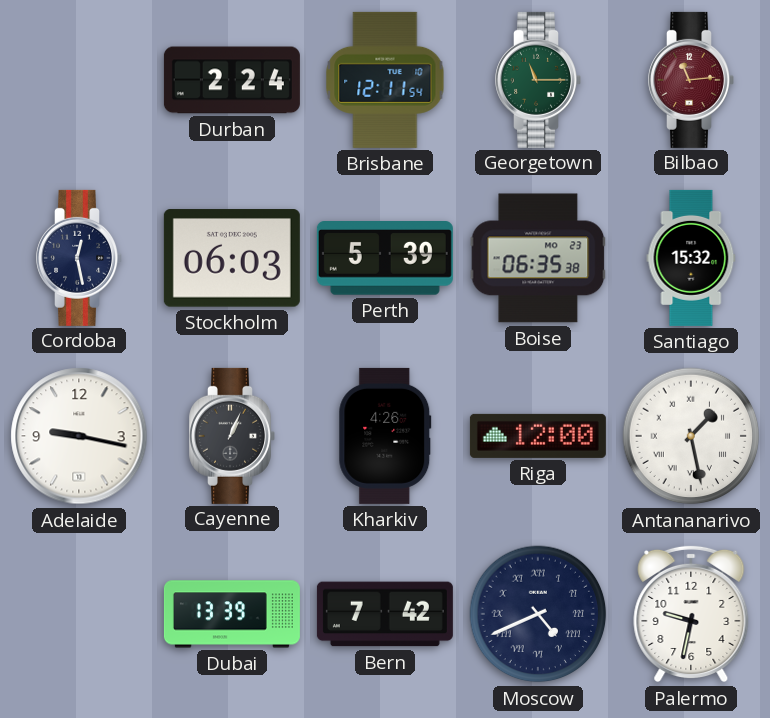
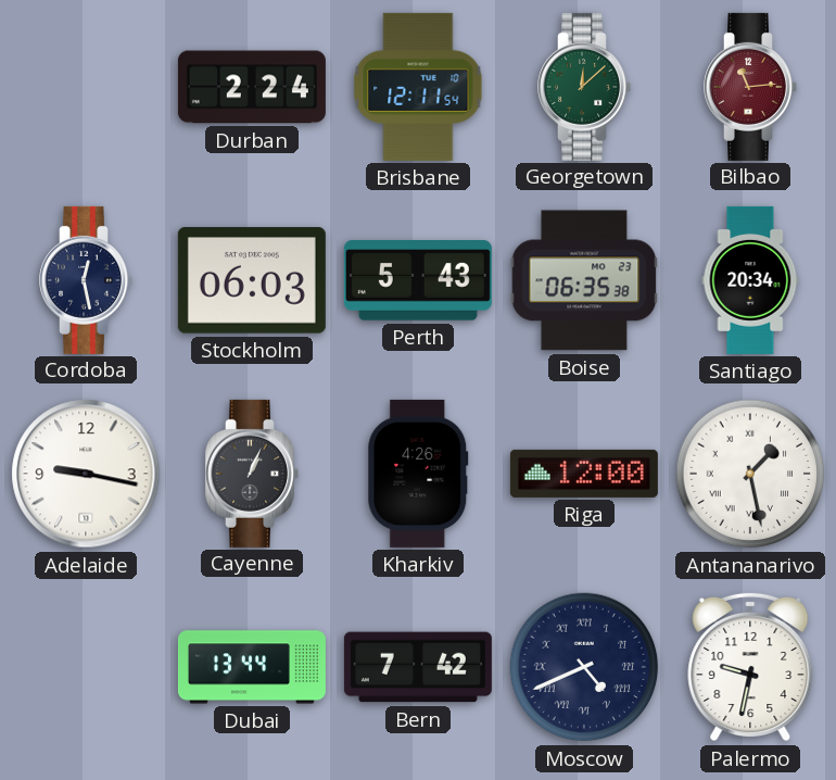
Georgetown: 11:15 -> 12:08 (584, 87)
Perth: 5:39 -> 5:43 (418, 280)
Santiago: 15:32 -> 20:34 (750, 280)
Dubai: 13:39 -> 13:44 (252, 667)
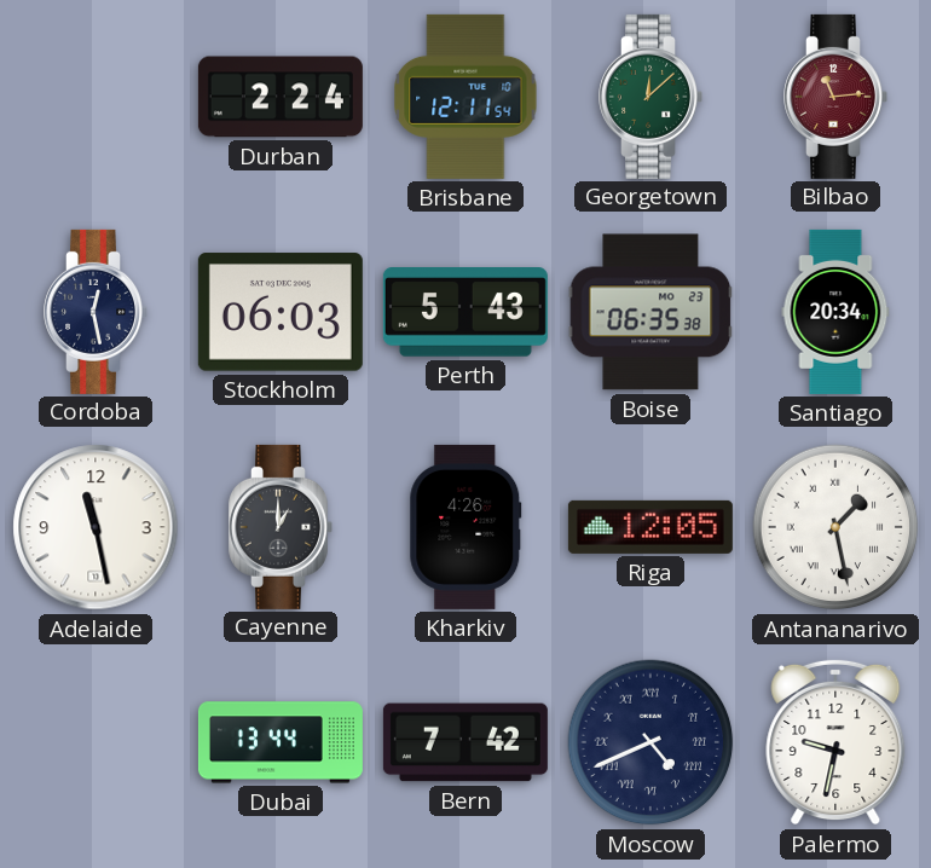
Adelaide: 9:17 -> 11:28 (96, 527)
Cayenne: 1:04 -> 1:00 (281, 527)
Riga: 12:00 -> 12:05 (650, 527)
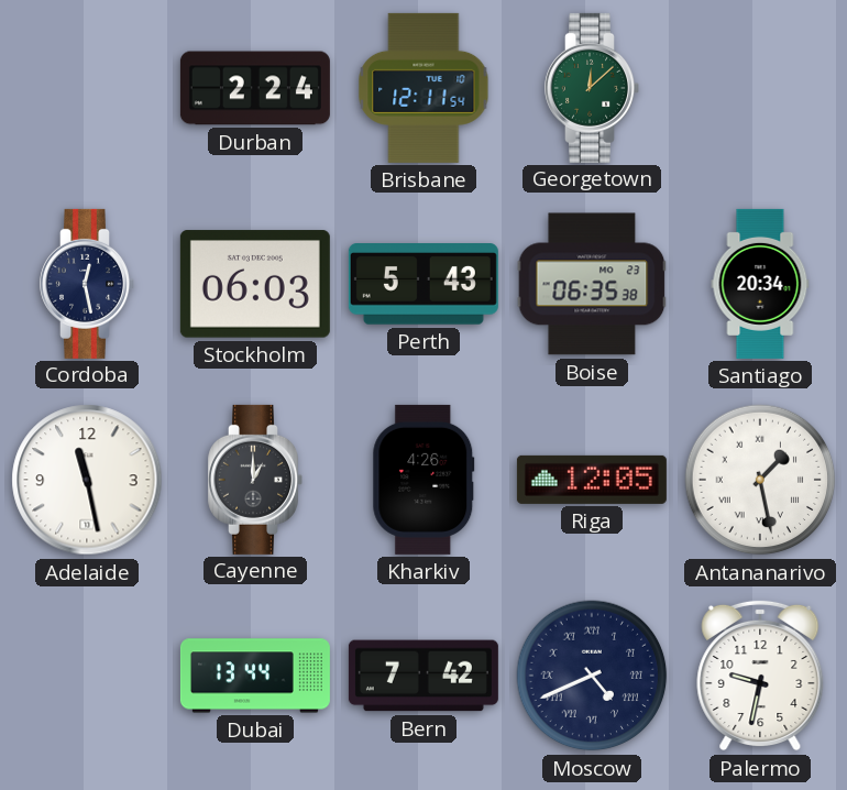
Bilbao: 11:14 -> none (835, 97)
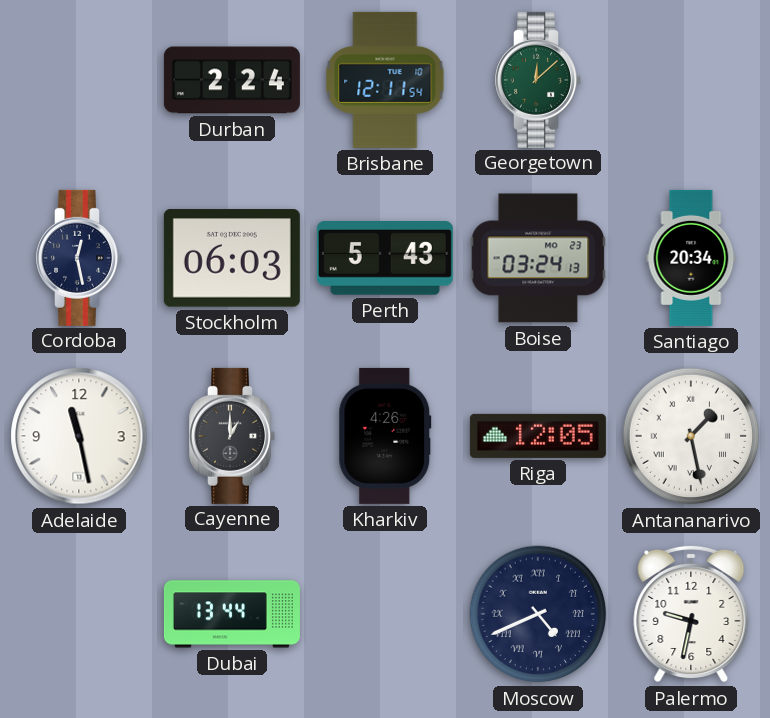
Boise: 06:35 -> 03:24 (538, 258)
Bern: 7:42 -> none (424, 676)
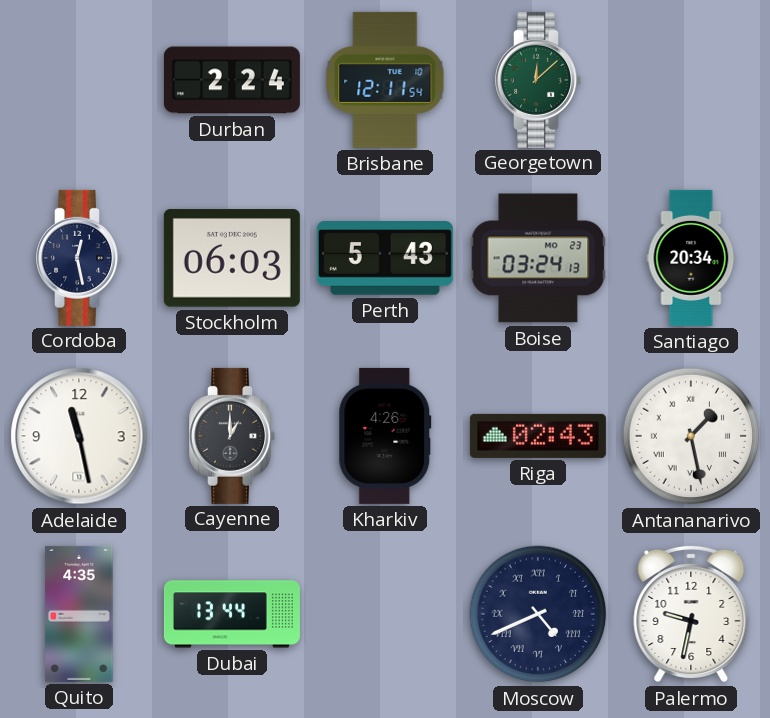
Riga: 12:05 -> 02:43 (538, 436)
Quito: none -> 4:35 (79, 614)
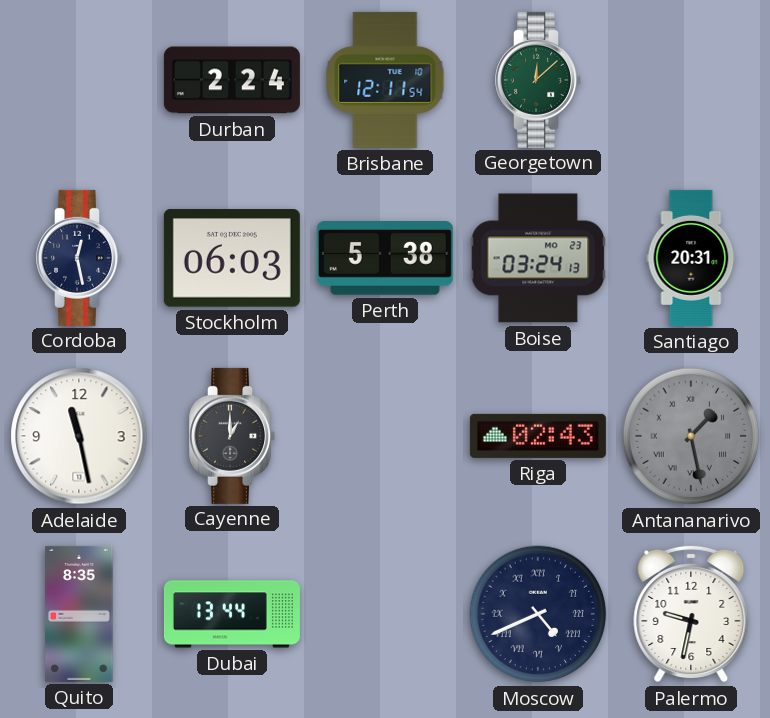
Perth: 5:43 -> 5:38 (385, 258)
Santiago: 20:34 -> 20:31 (691, 258)
Kharkiv: 4:26 -> none (385, 436)
Antananarivo dial: white -> grey (691, 436)
Quito: 4:35 -> 8:35 (79, 614)
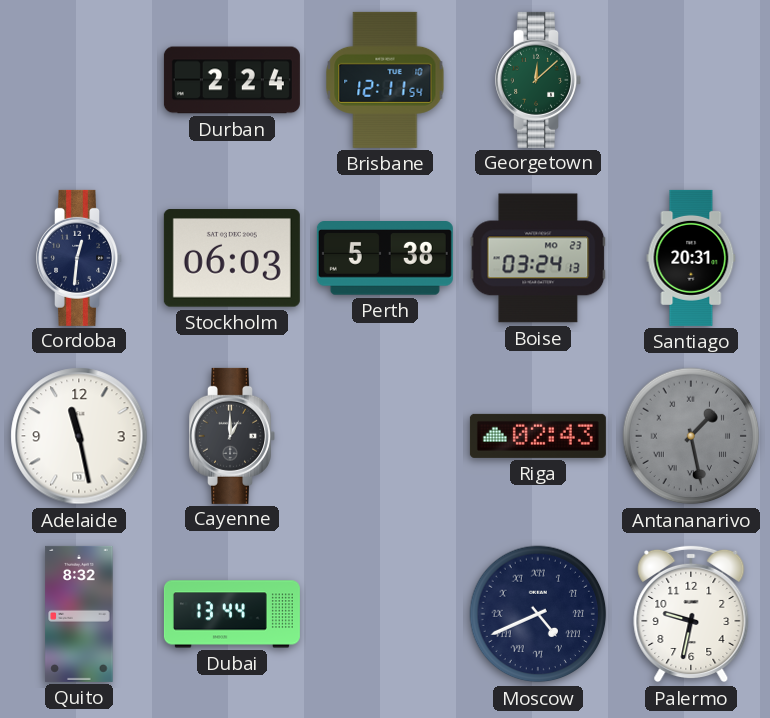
Cordoba: 12:28 -> 12:31 (79, 258)
Quito: 8:35 -> 8:32 (79, 614)
